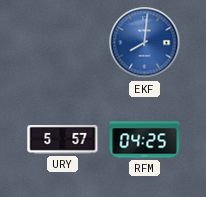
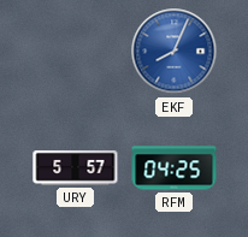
EKF: 8:01 -> 8:04 (175, 52)
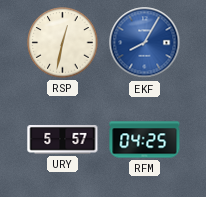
RSP: none -> 12:32 (63, 43)
EKF: 8:04 -> 8:05 (145, 43)
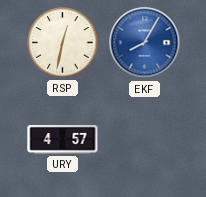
URY: 5:57 -> 4:57 (63, 140)
RFM: 04:25 -> none (145, 140)
